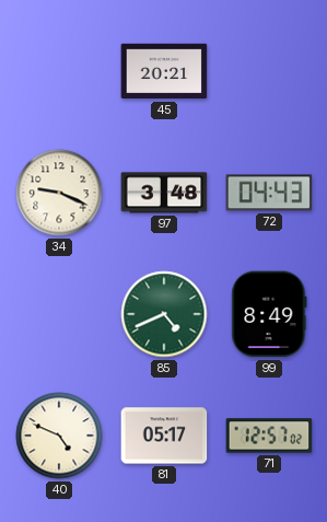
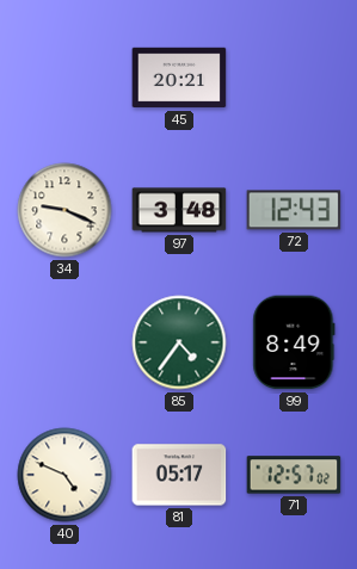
72: 04:43 -> 12:43 (294, 210)
85: 4:41 -> 4:36 (179, 342)
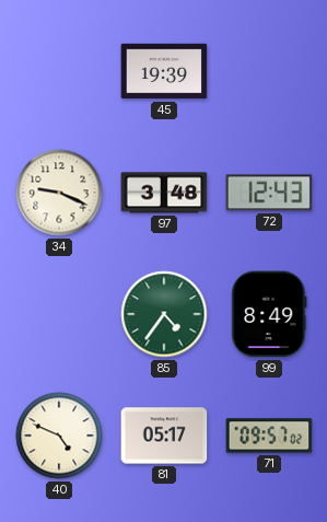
45: 20:21 -> 19:39 (164, 71)
71: 12:57 -> 09:57 (269, 436)
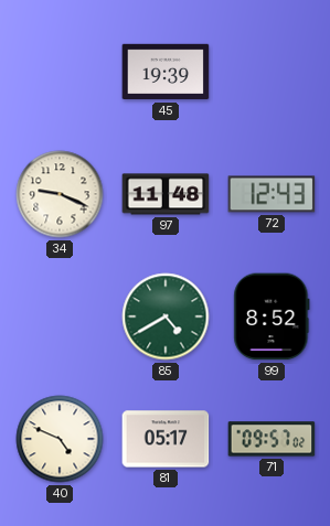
97: 3:48 -> 11:48 (166, 194)
85: 4:36 -> 4:40 (166, 316)
99: 8:49 -> 8:52 (272, 316)
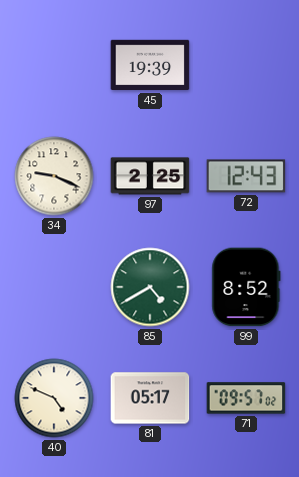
97: 11:48 -> 2:25 (150, 176)
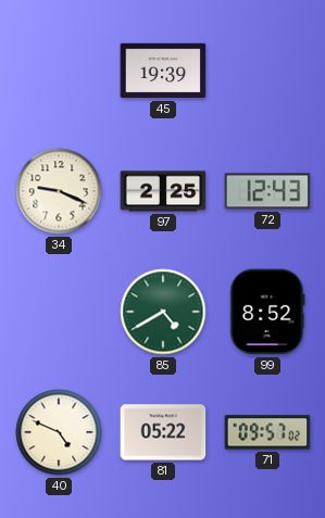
81: 05:17 -> 05:22 (163, 432)
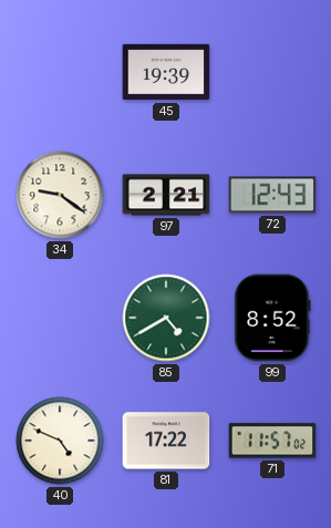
34: 9:19 -> 9:21 (60, 195)
97: 2:25 -> 2:21 (166, 195)
81: 05:22 -> 17:22 (166, 441)
71: 09:57 -> 11:57 (272, 441)
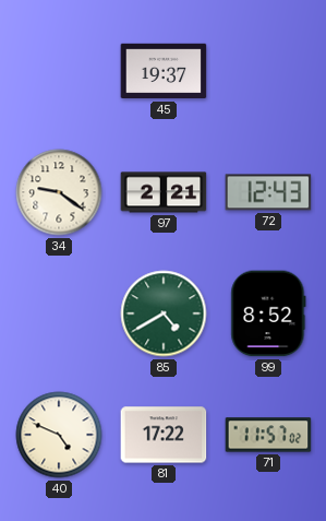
45: 19:39 -> 19:37 (164, 71)
